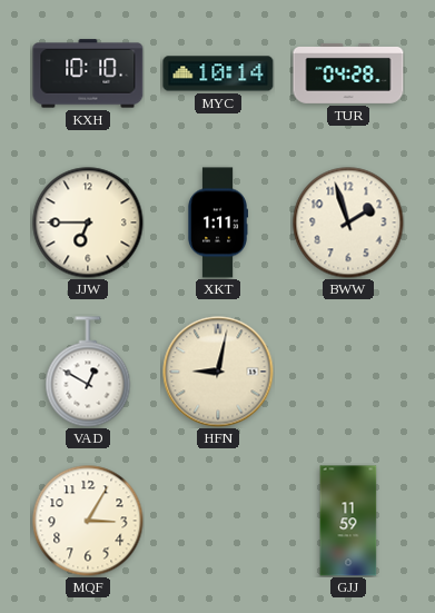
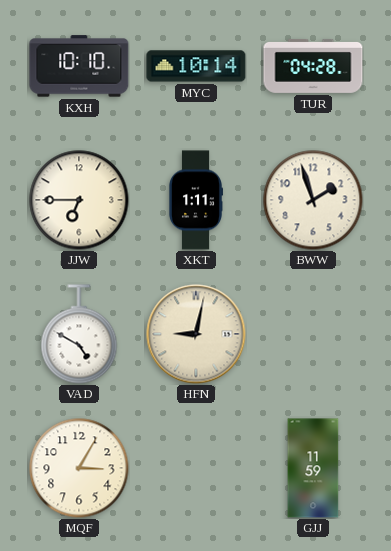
VAD: 12:50 -> 4:50 (79, 334)
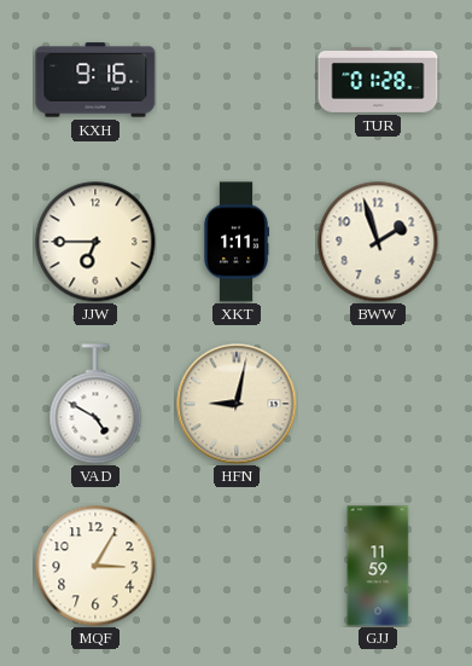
KXH: 10:10 -> 9:16 (95, 80)
MYC: 10:14 -> none (196, 66)
TUR: 04:28 -> 01:28 (378, 80)
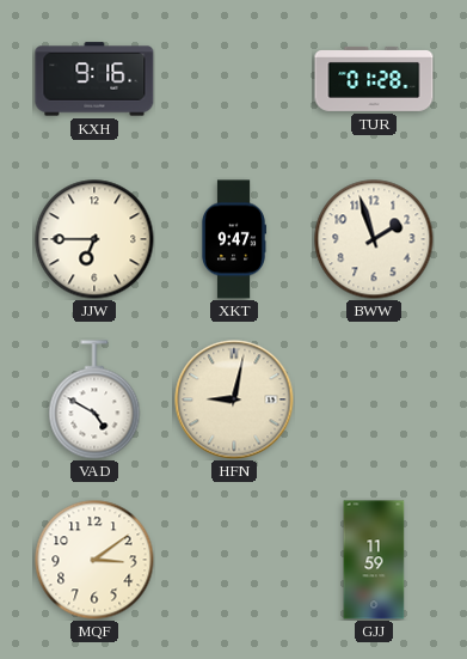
XKT: 1:11 -> 9:47 (233, 239)
MQF: 3:05 -> 3:09 (94, 560)
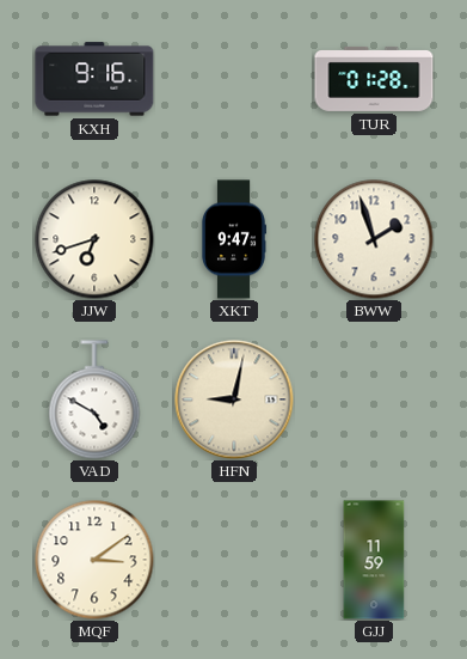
JJW: 6:45 -> 6:42 (94, 239)
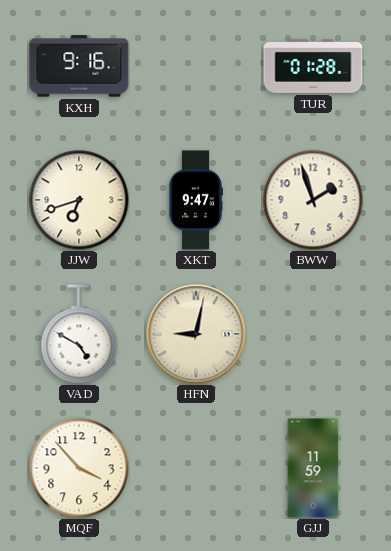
MQF: 3:09 -> 3:53 (79, 468)
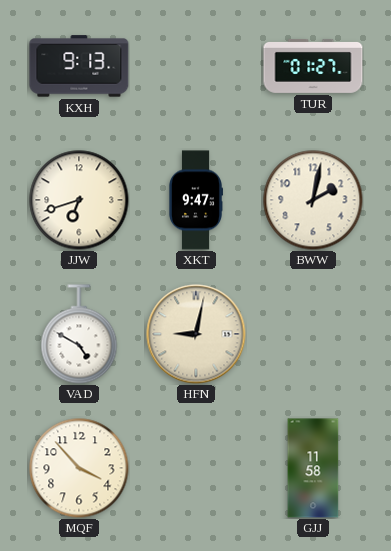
KXH: 9:16 -> 9:13 (79, 66)
TUR: 01:28 -> 01:27 (313, 66)
BWW: 1:57 -> 2:02 (313, 200)
GJJ: 11:59 -> 11:58 (313, 468)
